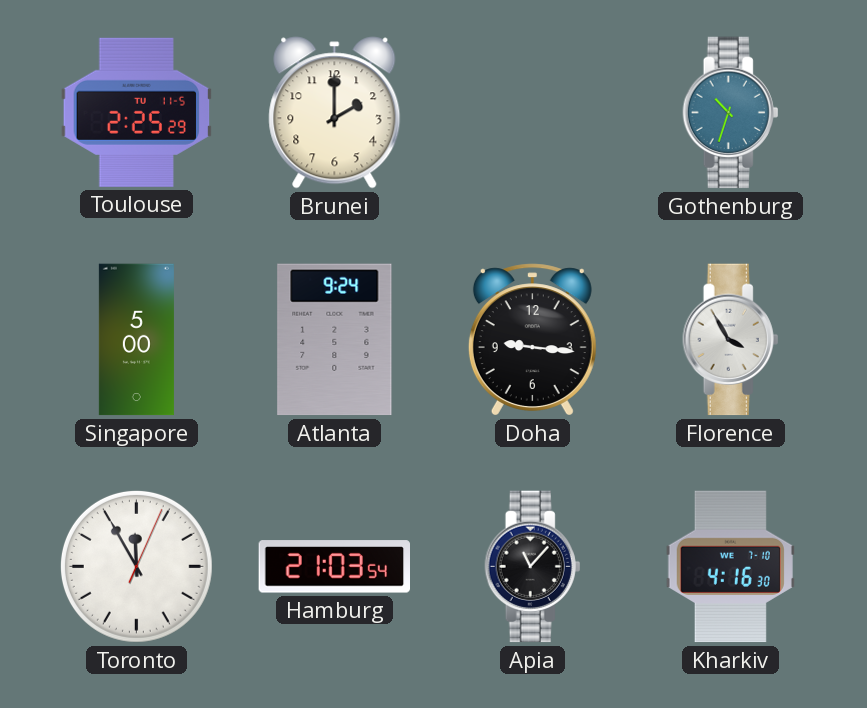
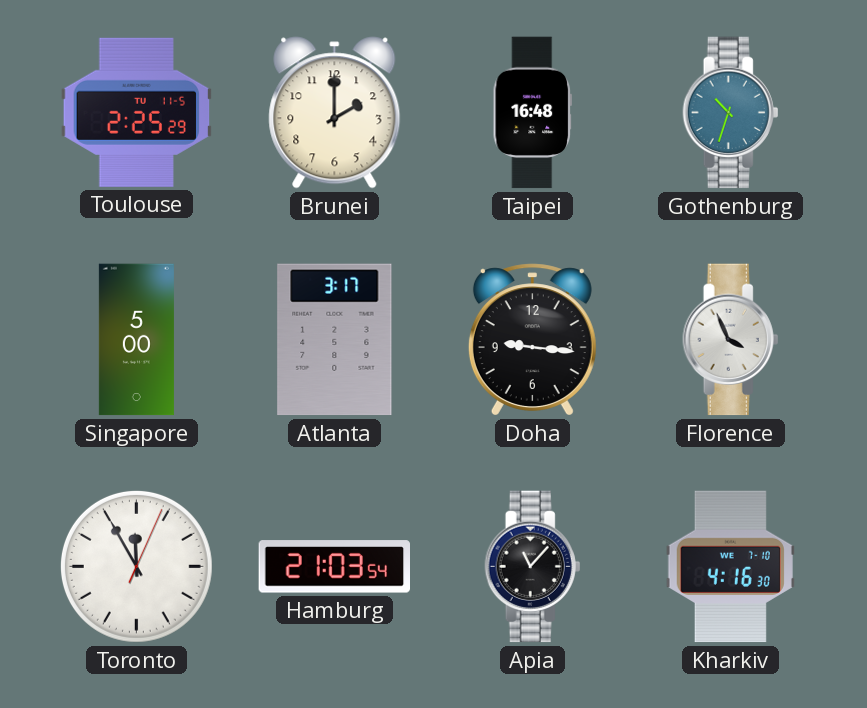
Taipei: none -> 16:48 (532, 113)
Atlanta: 9:24 -> 3:17 (335, 340)
Florence: 3:55 -> 3:56 (731, 340)
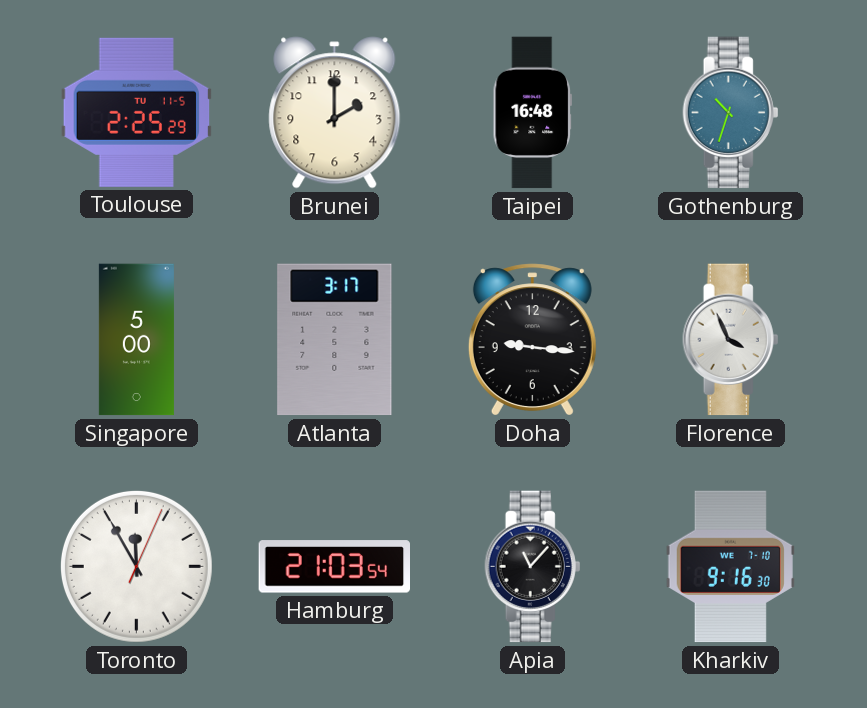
Kharkiv: 4:16 -> 9:16 (730, 567)
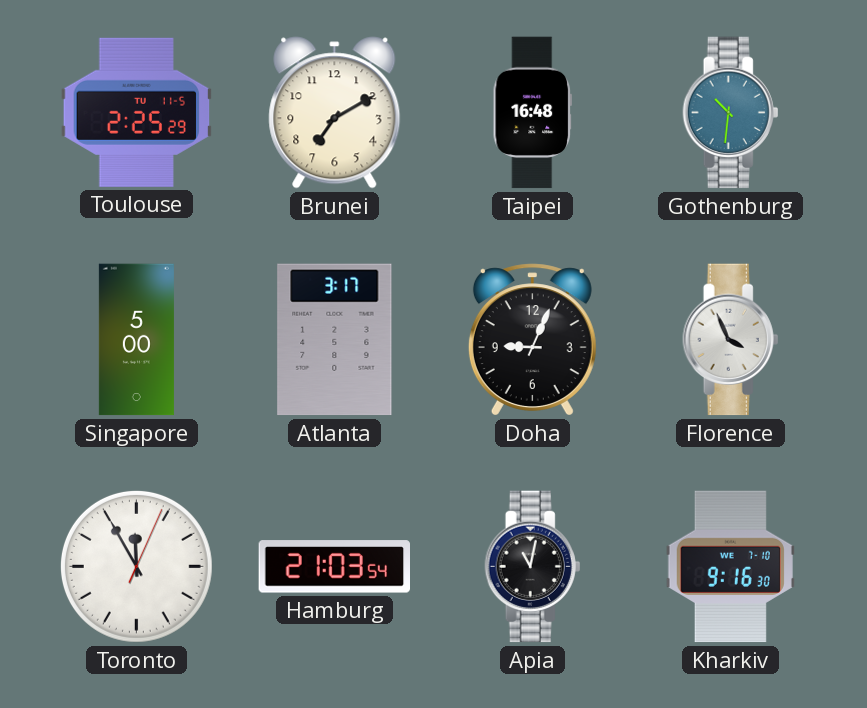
Brunei: 2:00 -> 7:10 (335, 113)
Gothenburg: 10:33 -> 10:31 (731, 113)
Doha: 9:16 -> 9:04 (532, 340)
Apia: 11:07 -> 11:02 (533, 567)
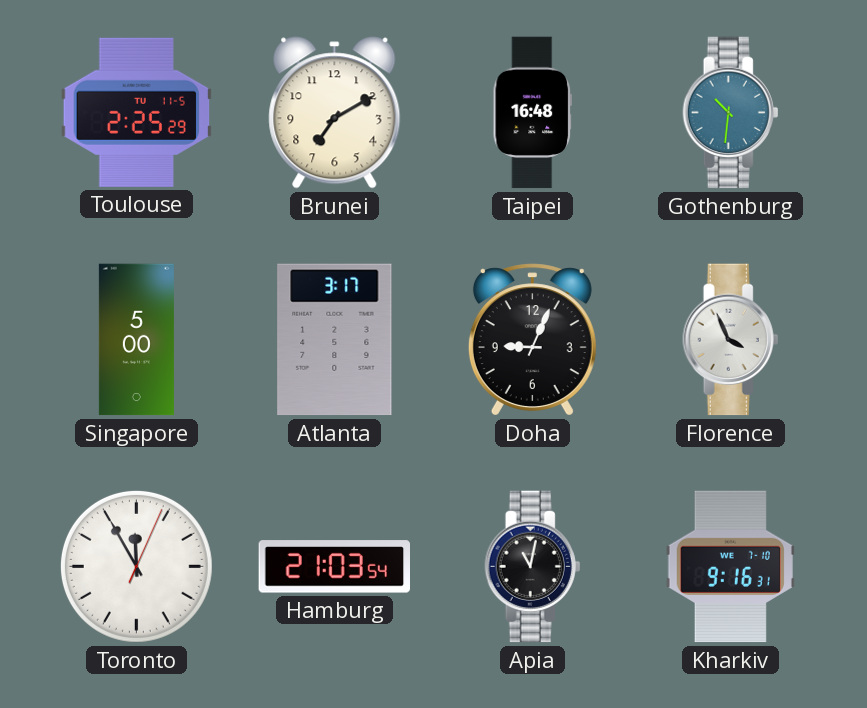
Kharkiv: 9:16:30 -> 9:16:31 (730, 567)
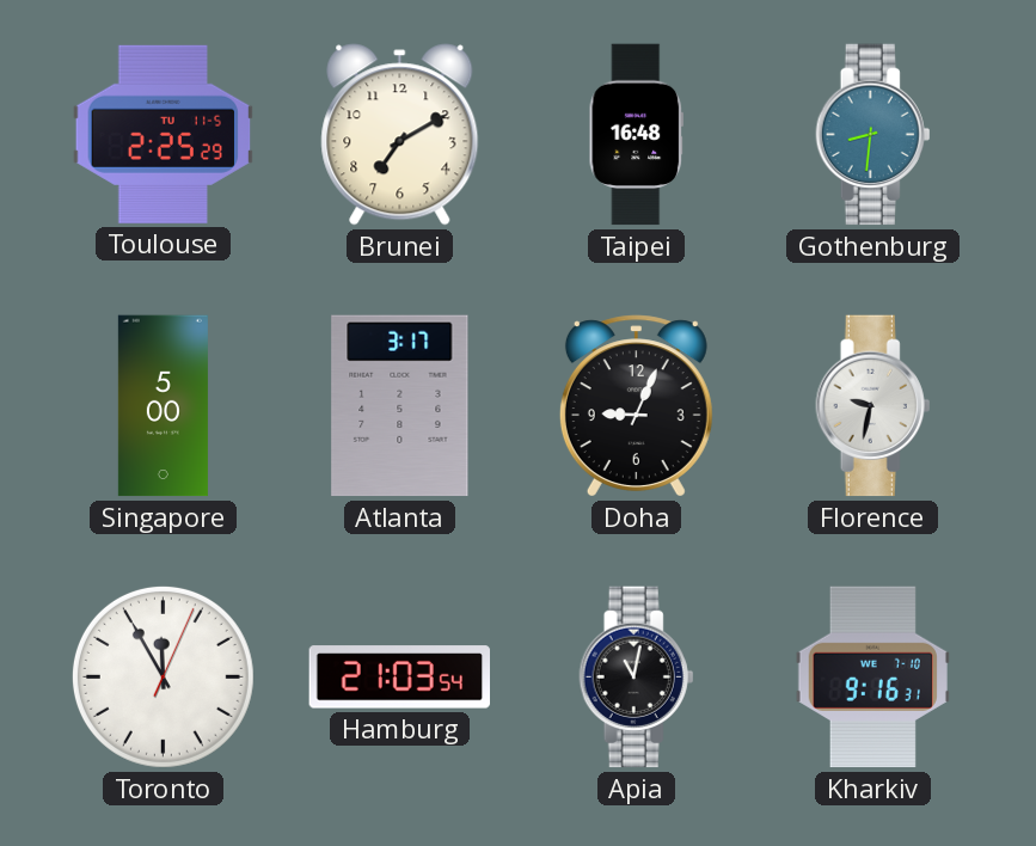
Gothenburg: 10:31 -> 8:31 (873, 135)
Florence: 3:56 -> 9:32 (873, 406)
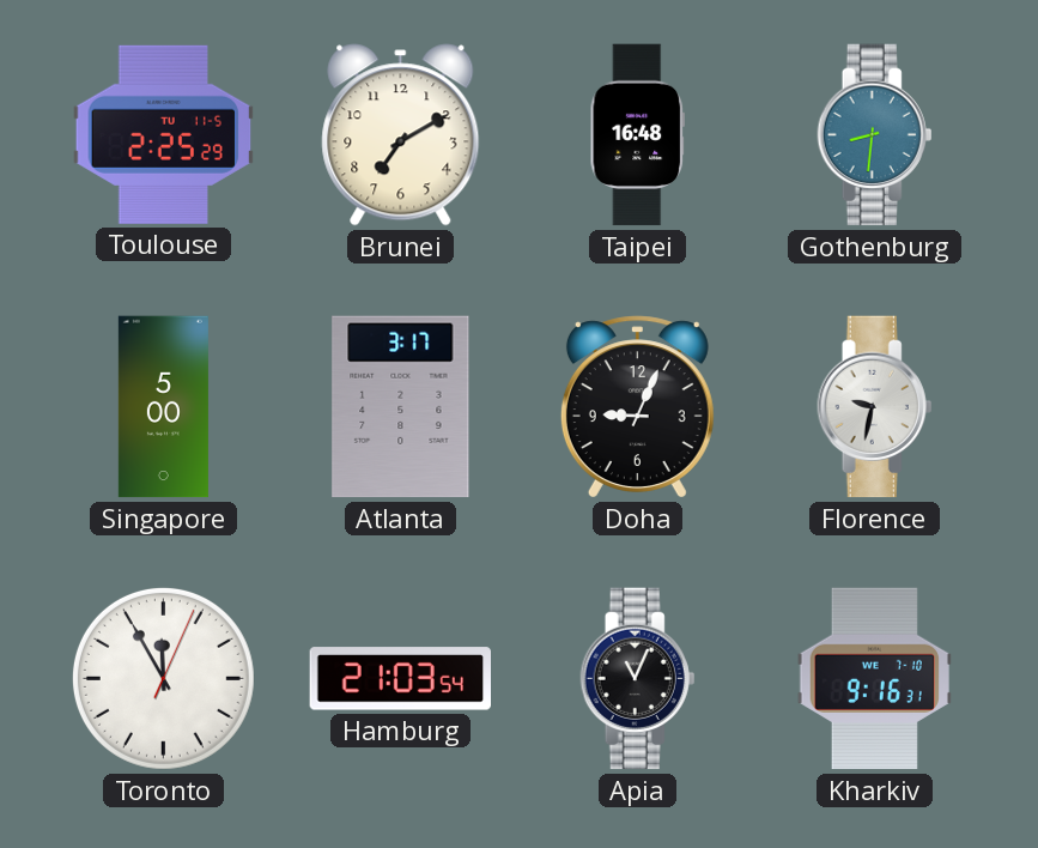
Apia: 11:02 -> 11:04 (638, 679)
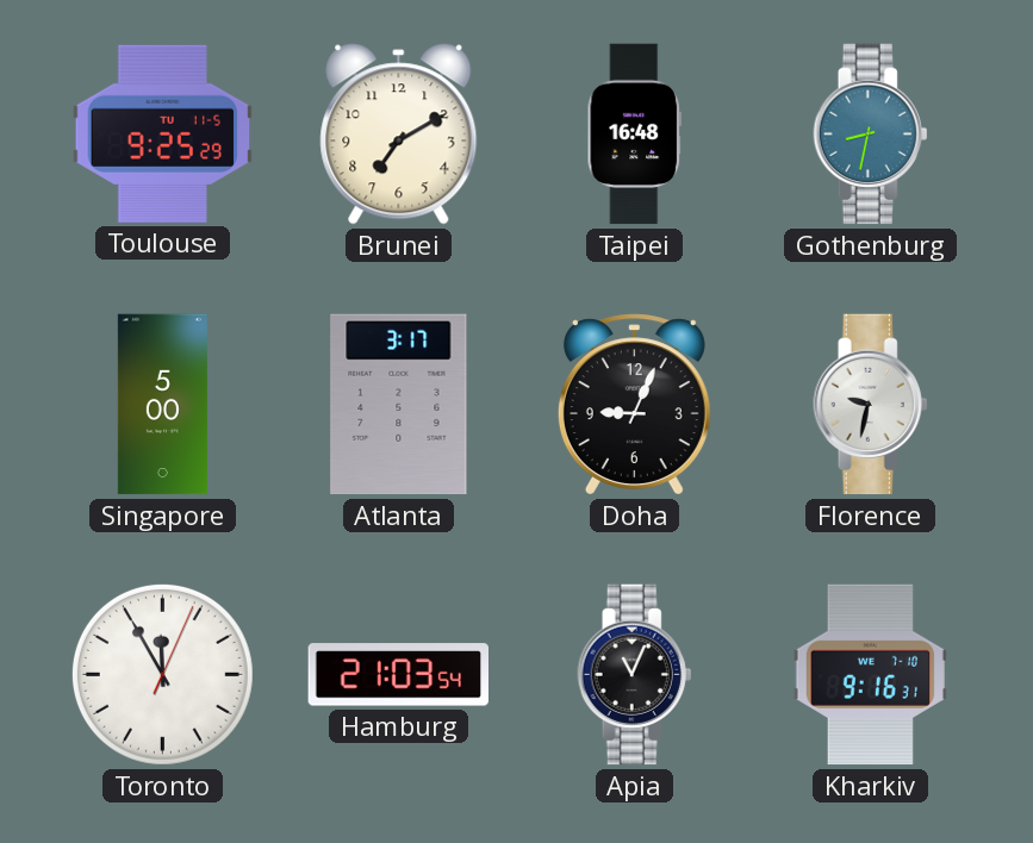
Toulouse: 2:25 -> 9:25 (162, 133)
Gothenburg: 8:31 -> 8:32 (871, 135)
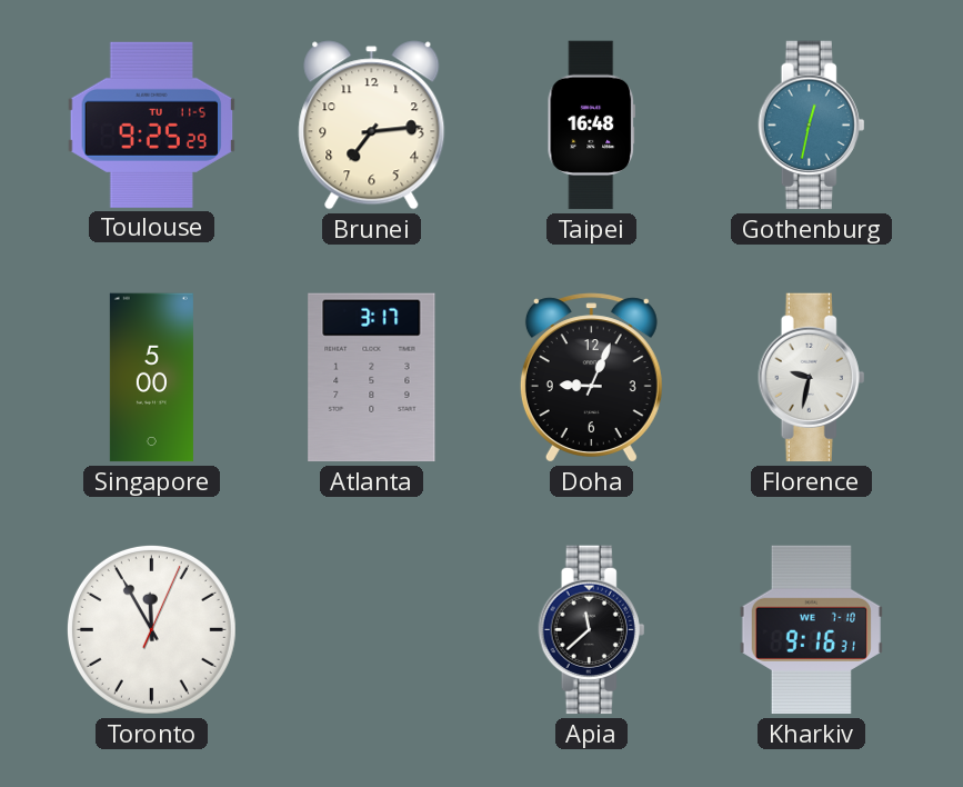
Brunei: 7:10 -> 7:14 (372, 126)
Gothenburg: 8:32 -> 12:32 (812, 126)
Hamburg: 21:03 -> none (399, 675)
Apia: 11:04 -> 11:38 (592, 630)
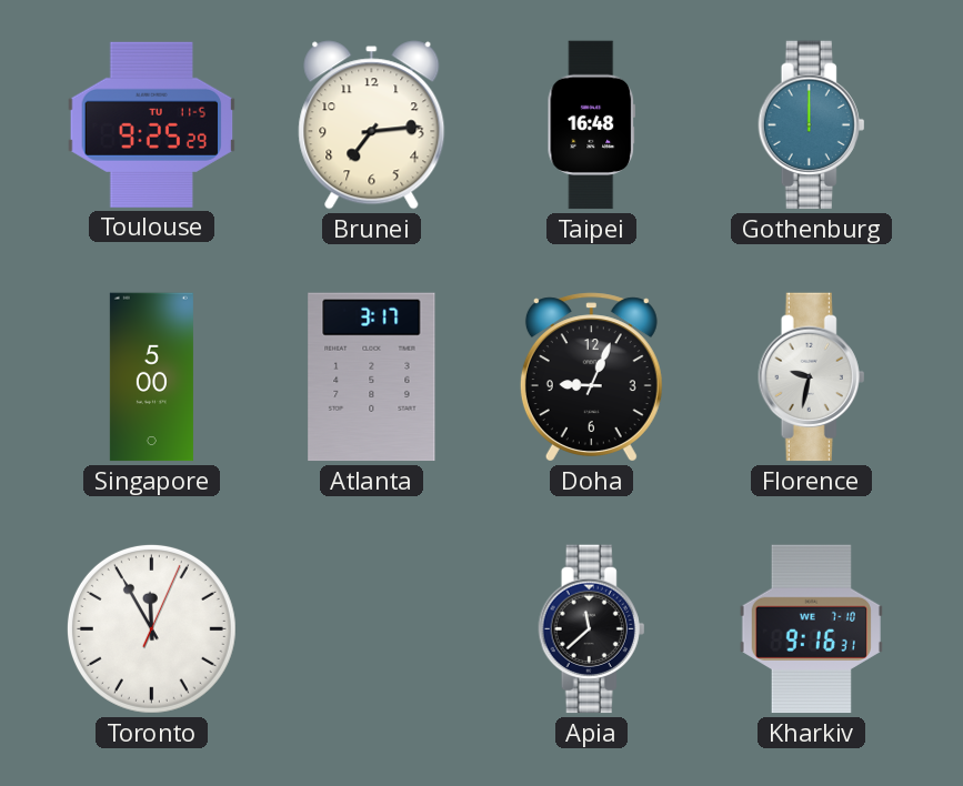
Gothenburg: 12:32 -> 12:00 (812, 125)
